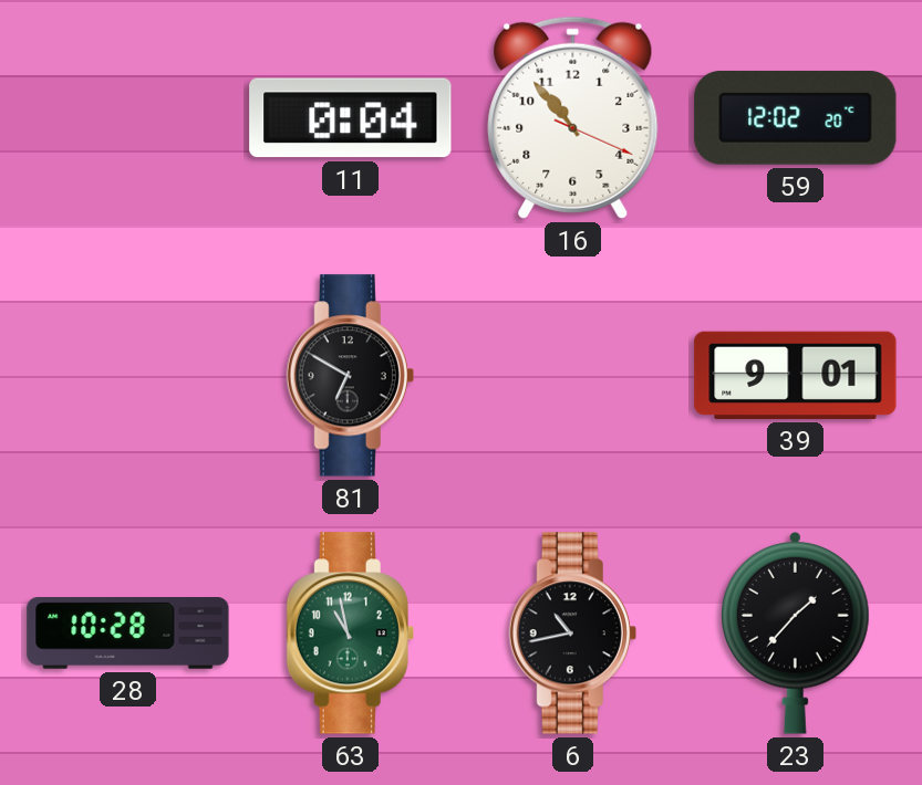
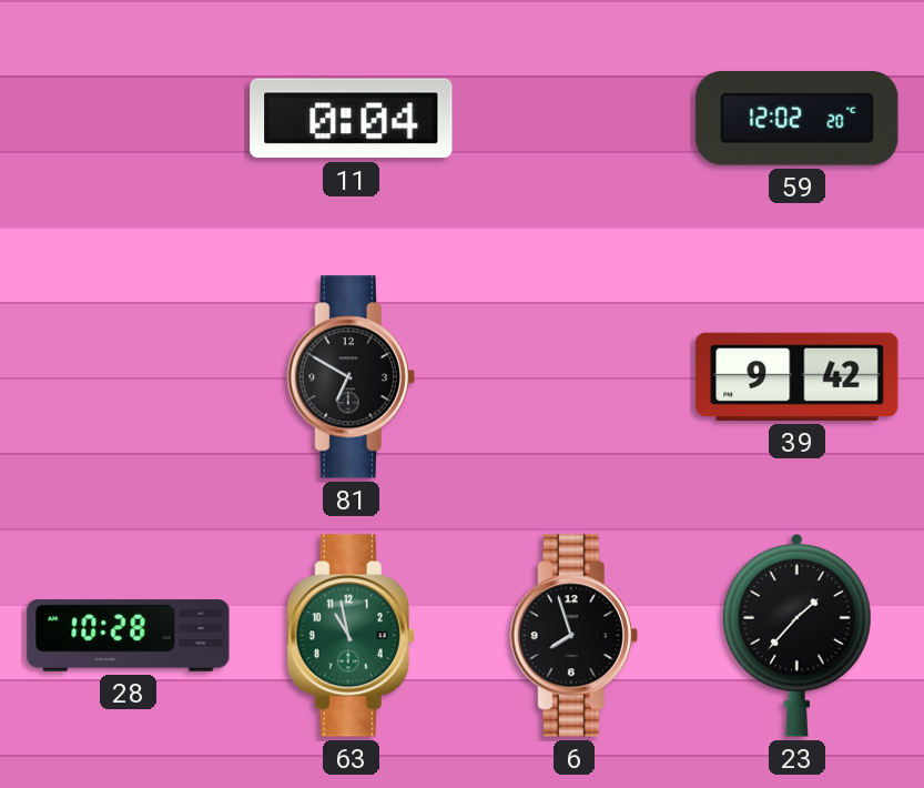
16: 10:53 -> none (573, 117)
39: 9:01 -> 9:42 (798, 376)
6: 10:43 -> 7:57 (573, 636)
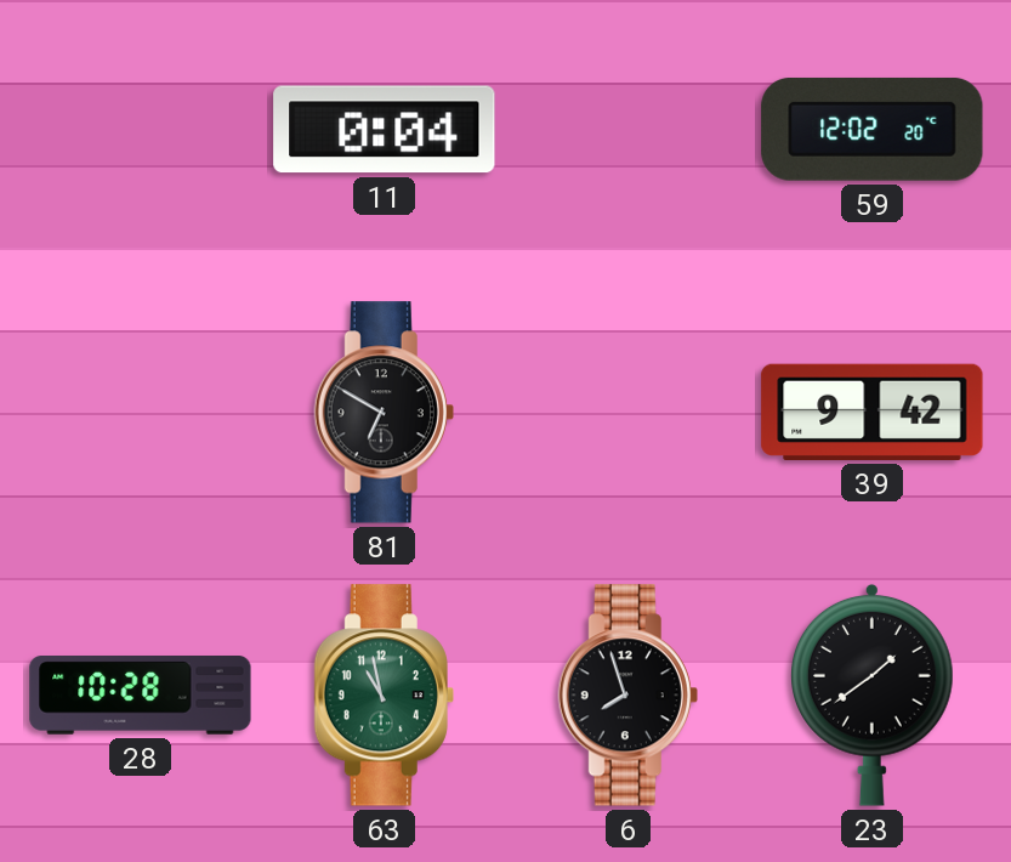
23: 1:37 -> 1:39 (873, 694)
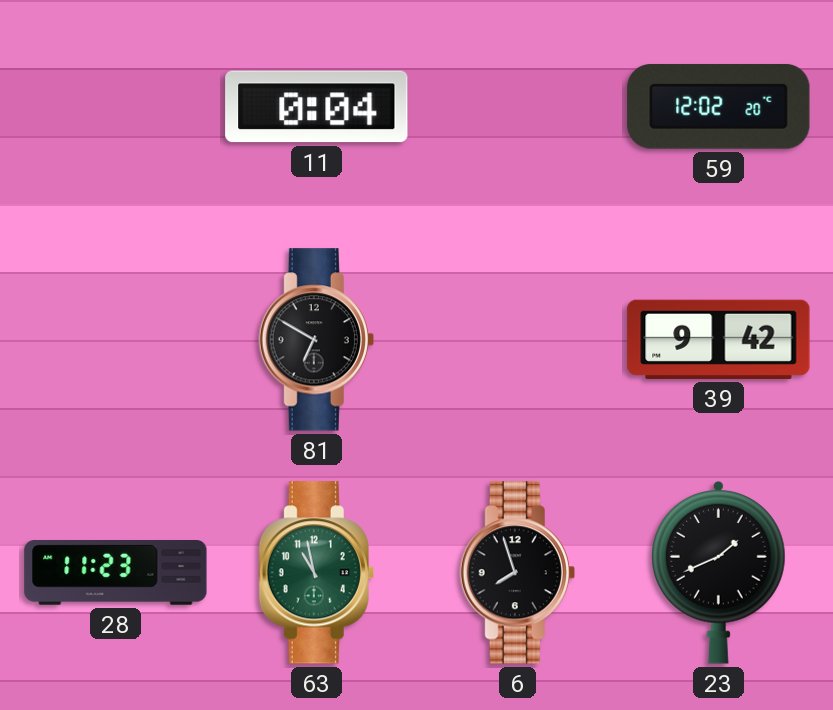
28: 10:28 -> 11:23 (116, 573)
23: 1:39 -> 1:41 (719, 572)
